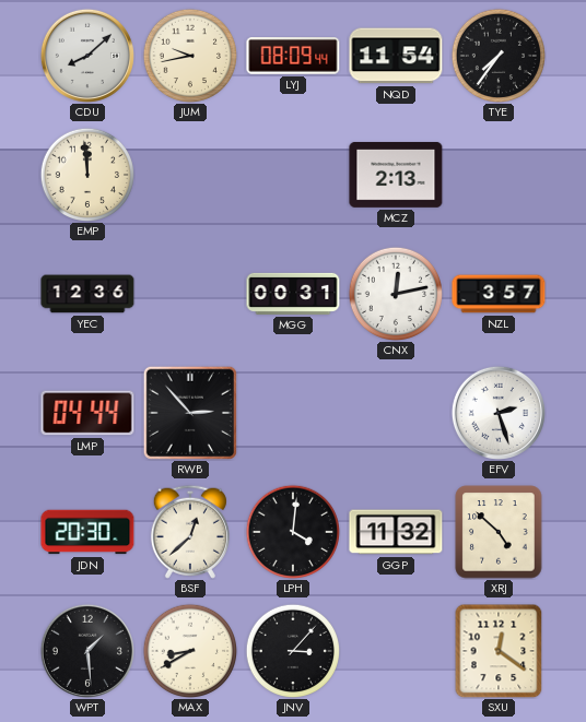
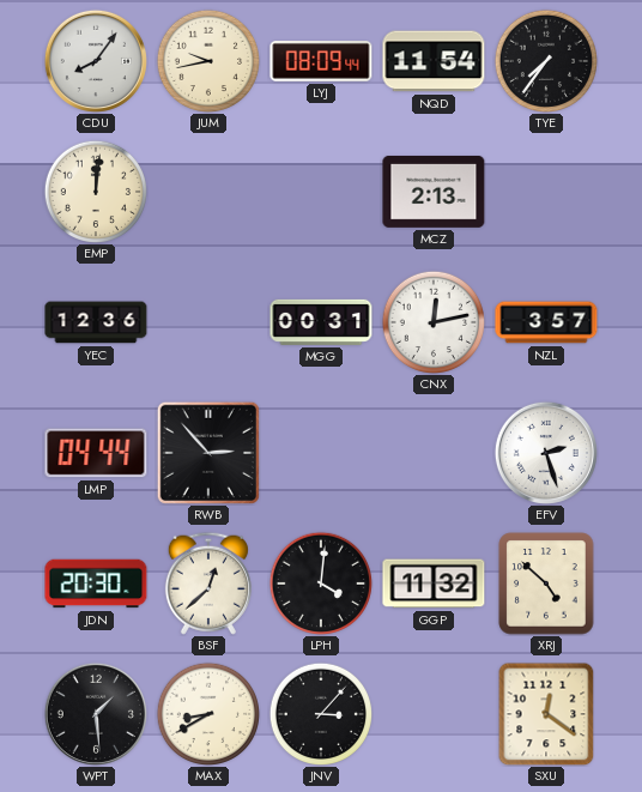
CDU: 8:08 -> 8:06 (96, 61)
EMP: 11:59 -> 12:01 (95, 191)
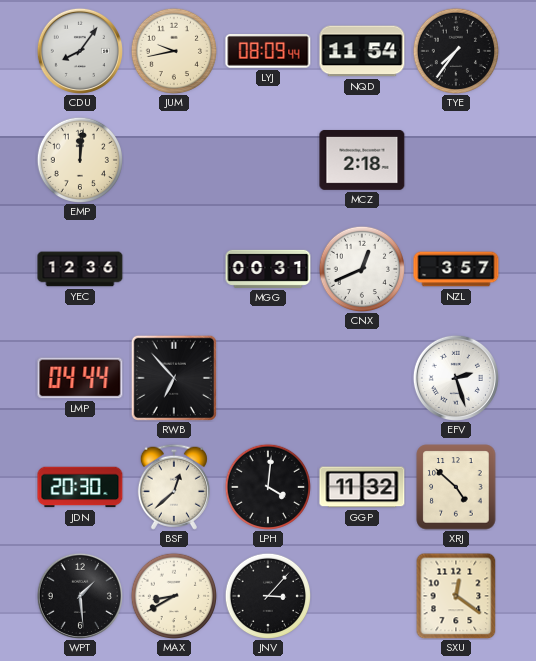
MCZ: 2:13 -> 2:18 (362, 160)
CNX: 12:13 -> 12:41 (361, 268)
RWB: 2:53 -> 6:53 (174, 378)
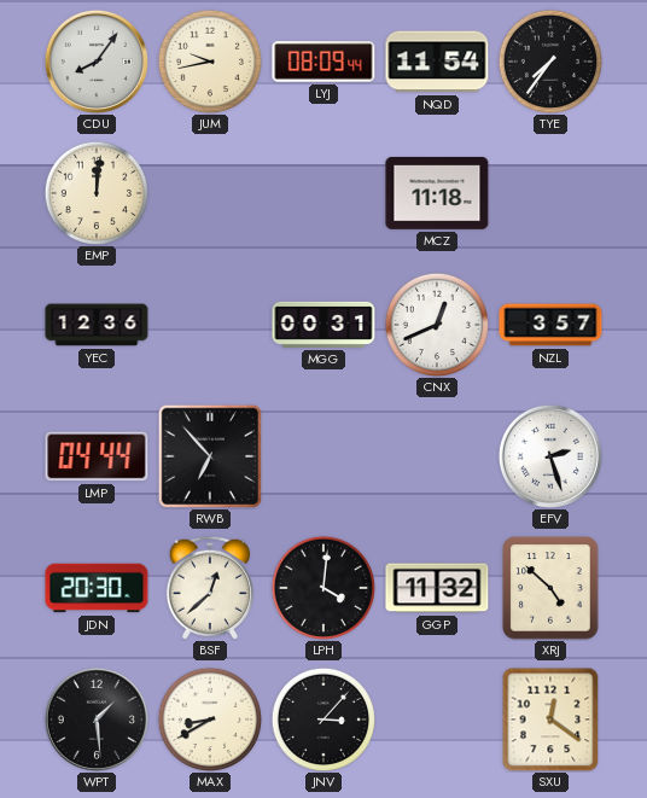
MCZ: 2:18 -> 11:18 (437, 193)
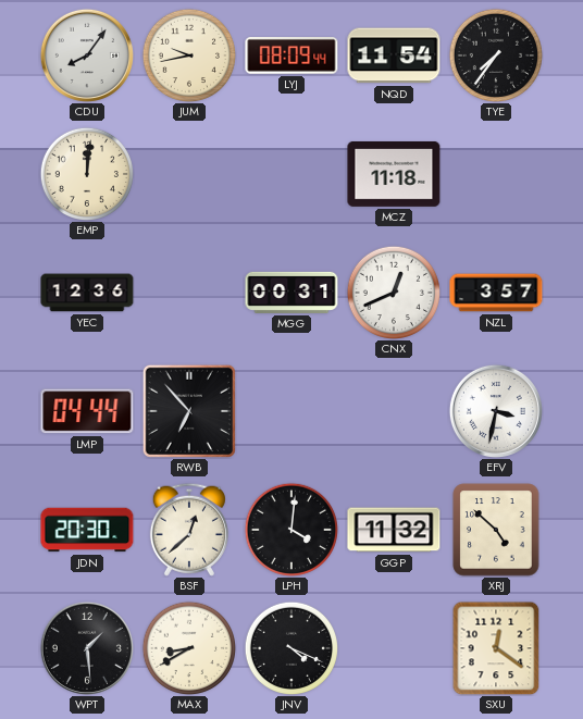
EFV: 2:27 -> 3:32 (496, 411)
JNV: 3:07 -> 4:19 (290, 647)
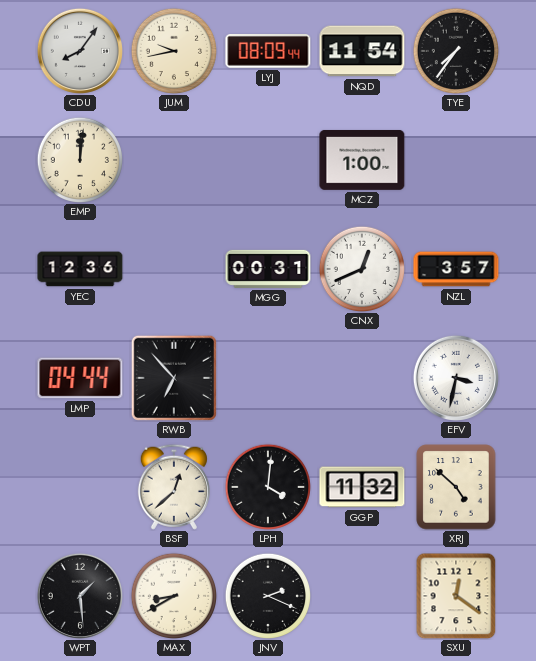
MCZ: 11:18 -> 1:00 (362, 160)
JDN: 20:30 -> none (87, 530)
JNV: 4:19 -> 2:19 (267, 595)
